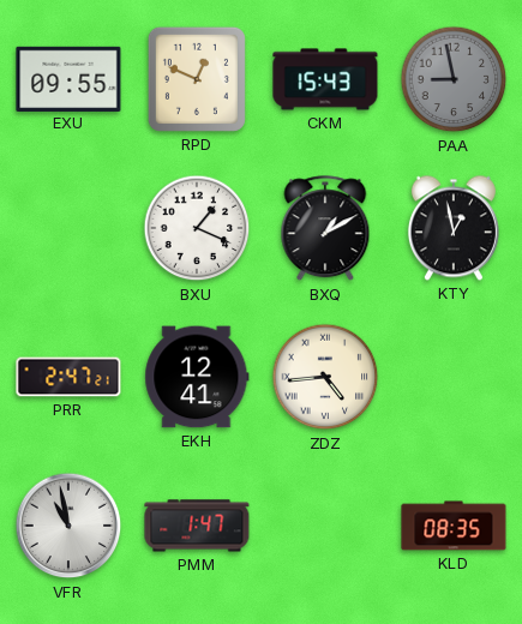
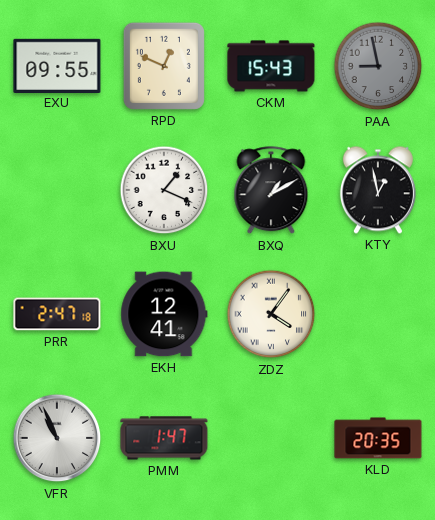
PRR: 2:47:21 -> 2:47:18 (57, 314)
ZDZ: 4:44 -> 4:06 (271, 314)
VFR: 10:58 -> 10:56 (57, 438)
KLD: 08:35 -> 20:35 (378, 438)
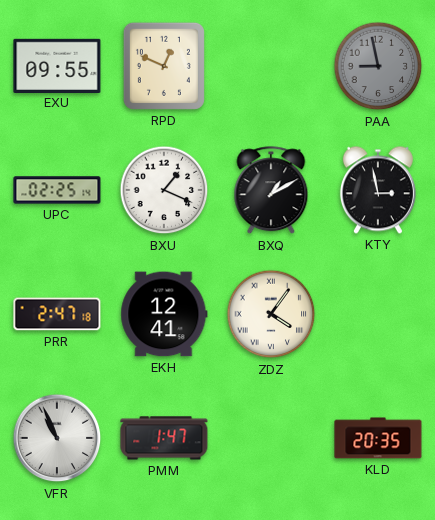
CKM: 15:43 -> none (271, 66)
UPC: none -> 02:25 (57, 190)
KTY: 12:58 -> 2:58 (378, 190)
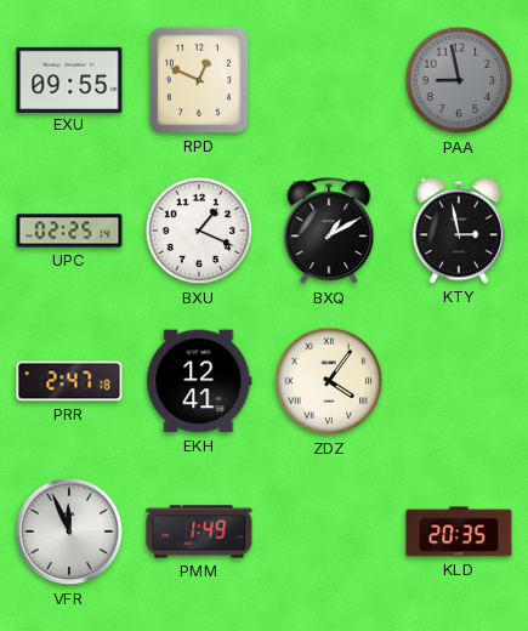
VFR: 10:56 -> 11:56 (69, 531)
PMM: 1:47 -> 1:49 (199, 531)
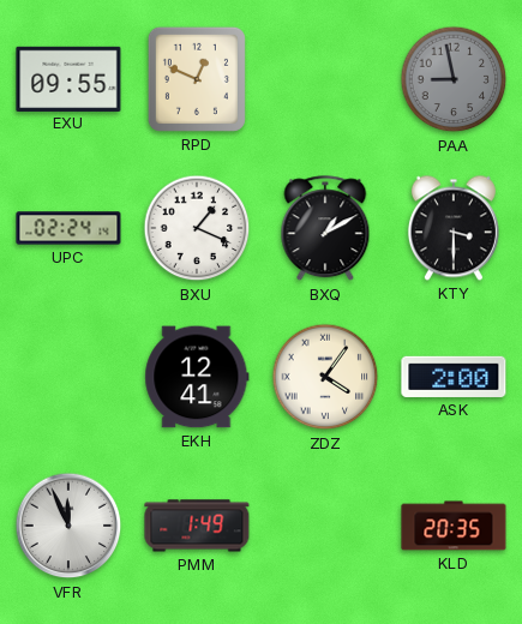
UPC: 02:25 -> 02:24 (68, 228)
KTY: 2:58 -> 3:30 (454, 228)
PRR: 2:47 -> none (69, 381)
ASK: none -> 2:00 (454, 377)
